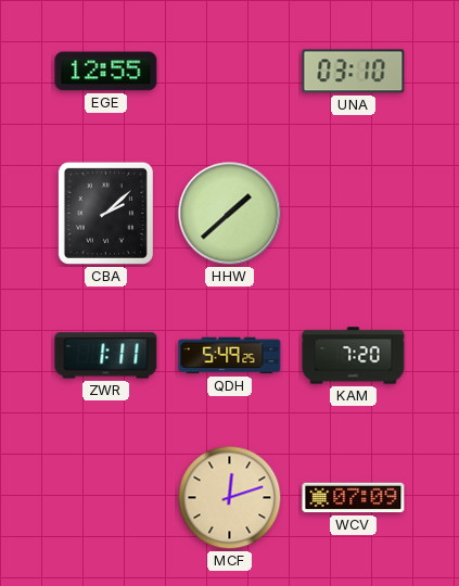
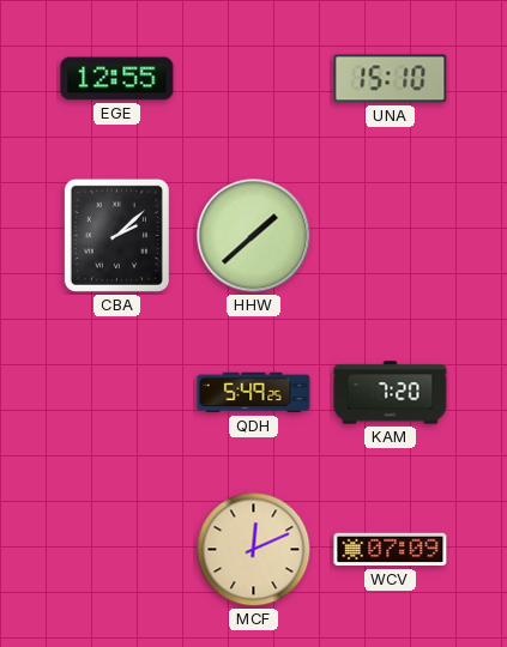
UNA: 03:10 -> 15:10 (391, 79)
ZWR: 1:11 -> none (106, 356)
MCF: 12:12 -> 12:11 (254, 550)
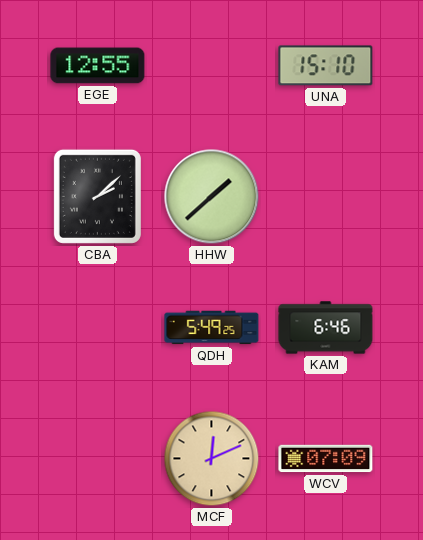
KAM: 7:20 -> 6:46 (326, 328)
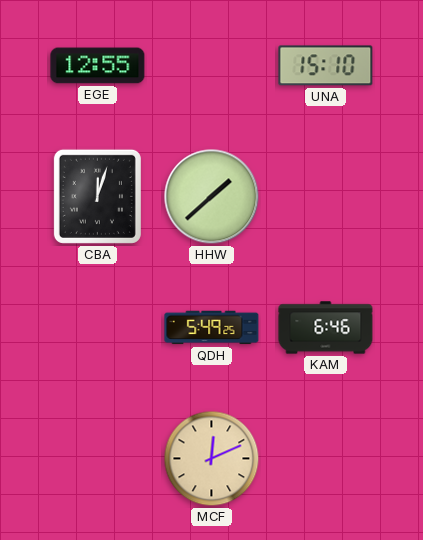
CBA: 2:08 -> 12:03 (97, 196)
WCV: 07:09 -> none (326, 459)
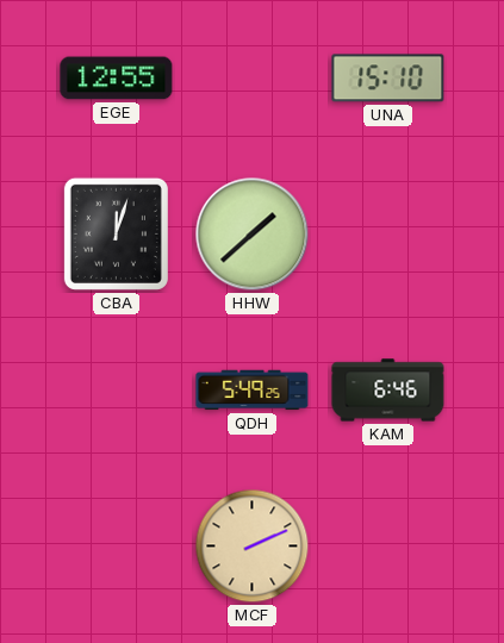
MCF: 12:11 -> 2:11 (253, 547)
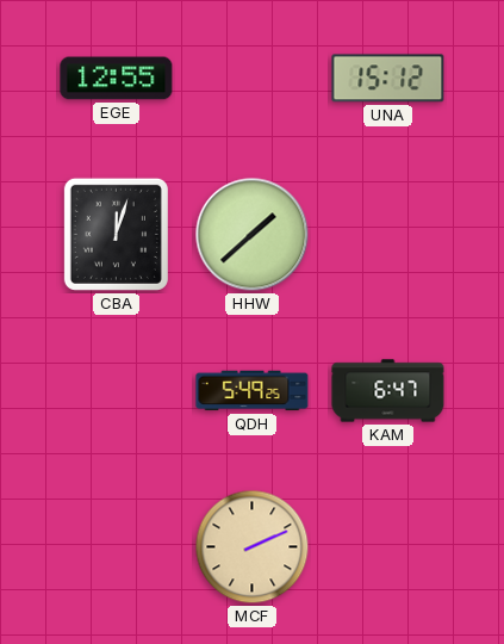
UNA: 15:10 -> 15:12 (388, 79)
KAM: 6:46 -> 6:47 (388, 391)
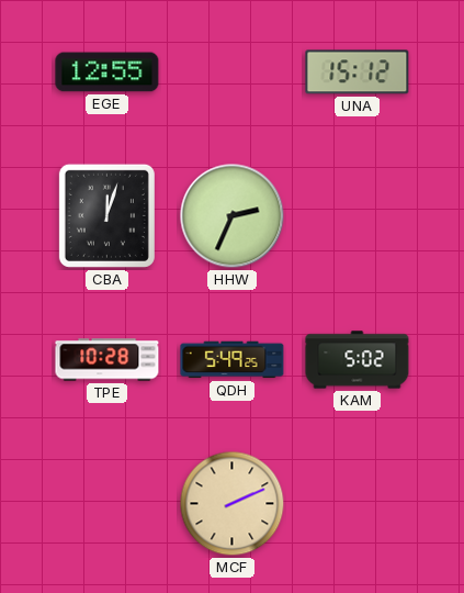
HHW: 1:38 -> 2:34 (233, 216)
TPE: none -> 10:28 (107, 360)
KAM: 6:47 -> 5:02 (358, 360)
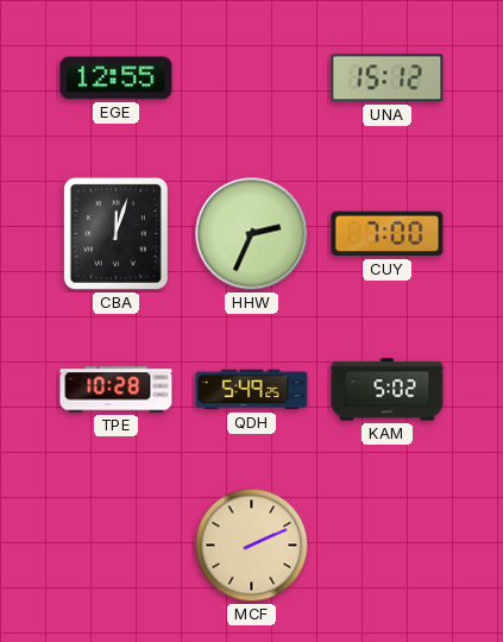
CUY: none -> 7:00 (388, 234)
